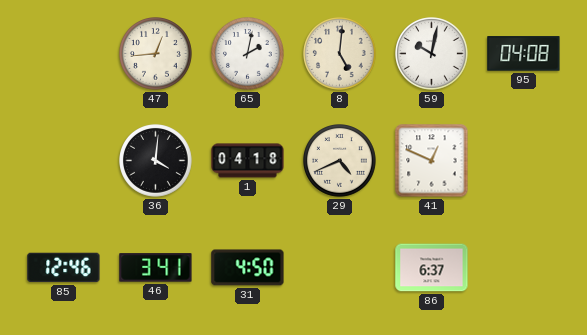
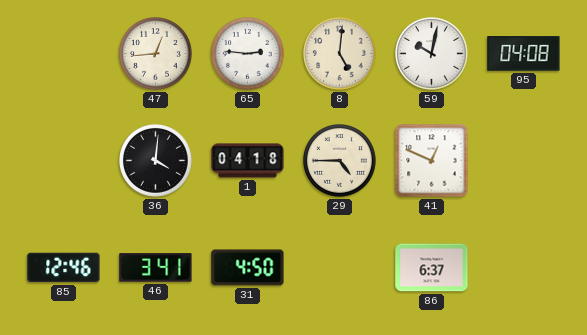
65: 2:02 -> 2:46 (248, 54)
29: 4:41 -> 4:45 (340, 161)
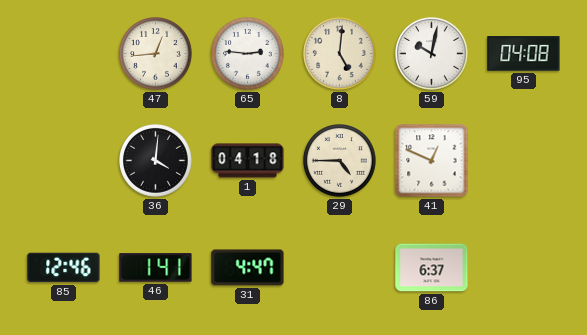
46: 3:41 -> 1:41 (156, 268)
31: 4:50 -> 4:47 (248, 268)
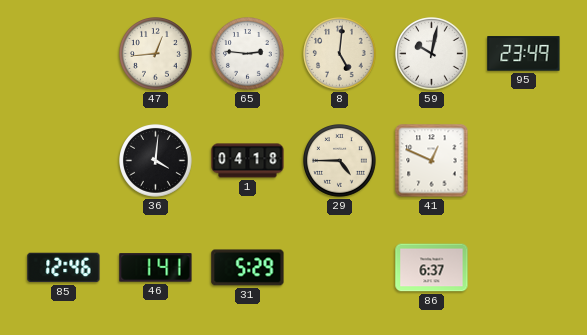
95: 04:08 -> 23:49 (524, 54)
31: 4:47 -> 5:29 (248, 268)
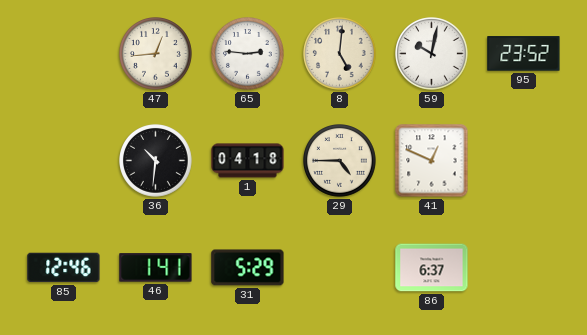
95: 23:49 -> 23:52 (524, 54)
36: 4:01 -> 10:31 (156, 161)
